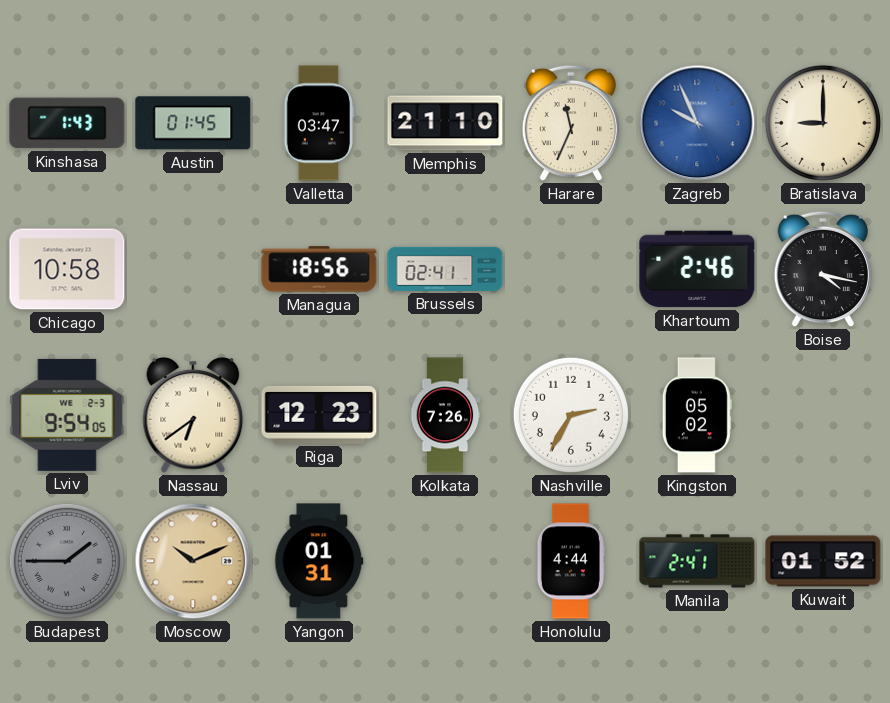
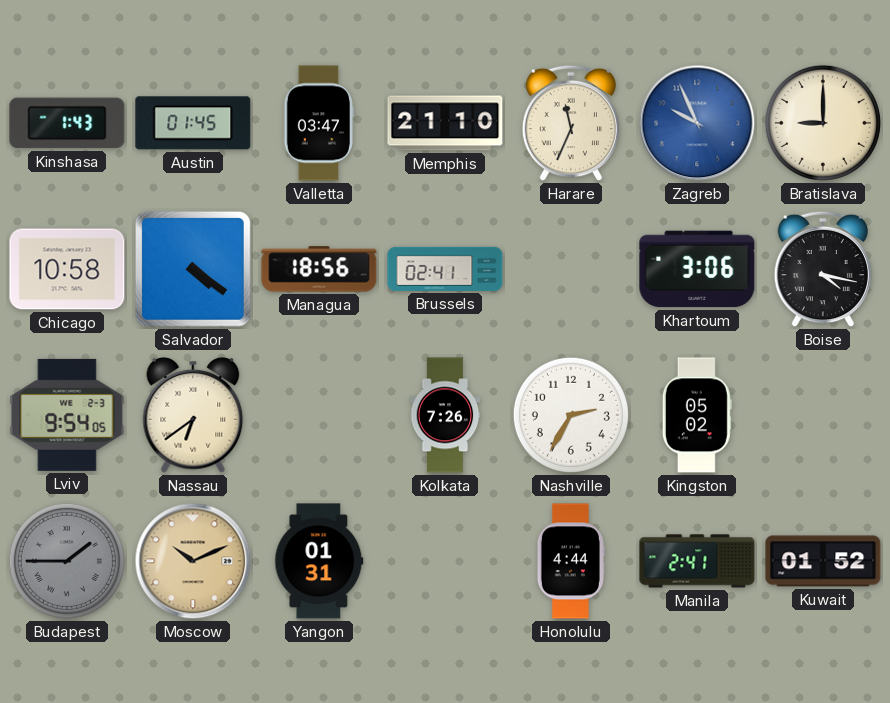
Salvador: none -> 4:21 (193, 269)
Khartoum: 2:46 -> 3:06 (697, 269)
Riga: 12:23 -> none (319, 415)
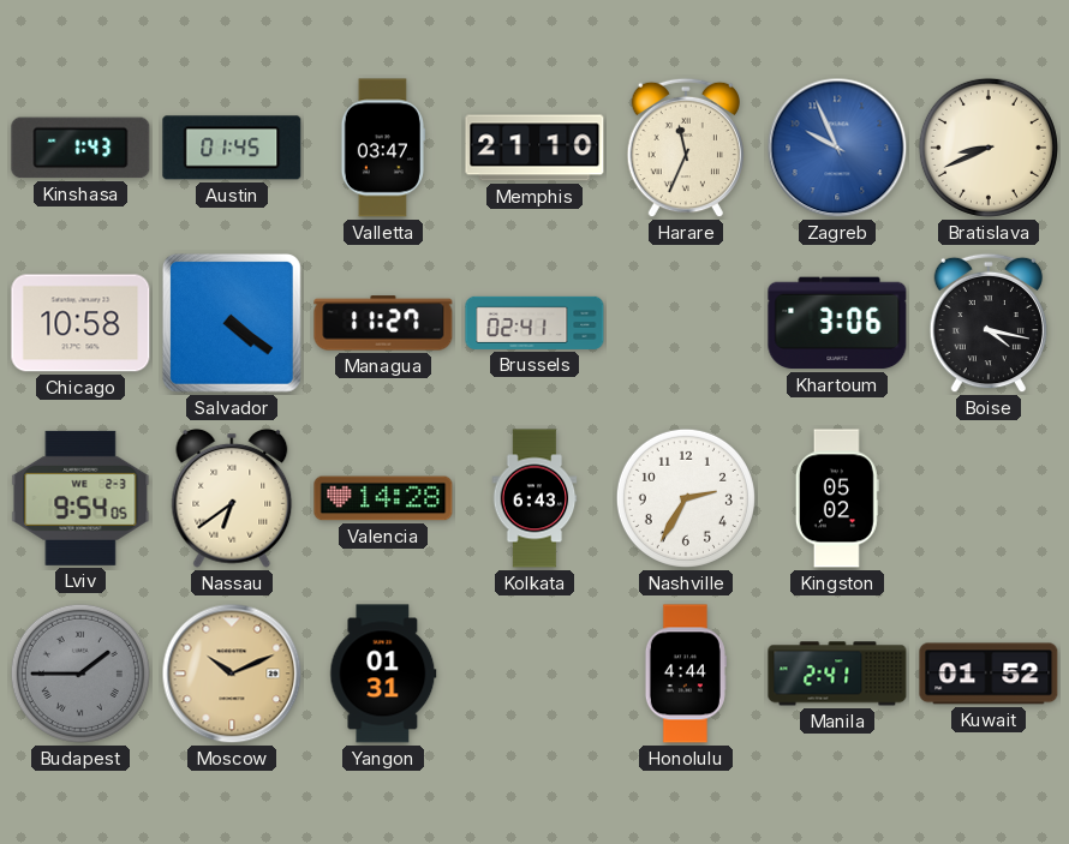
Bratislava: 9:00 -> 8:41 (989, 148)
Managua: 18:56 -> 11:27 (383, 323)
Valencia: none -> 14:28 (383, 498)
Kolkata: 7:26 -> 6:43 (534, 498)
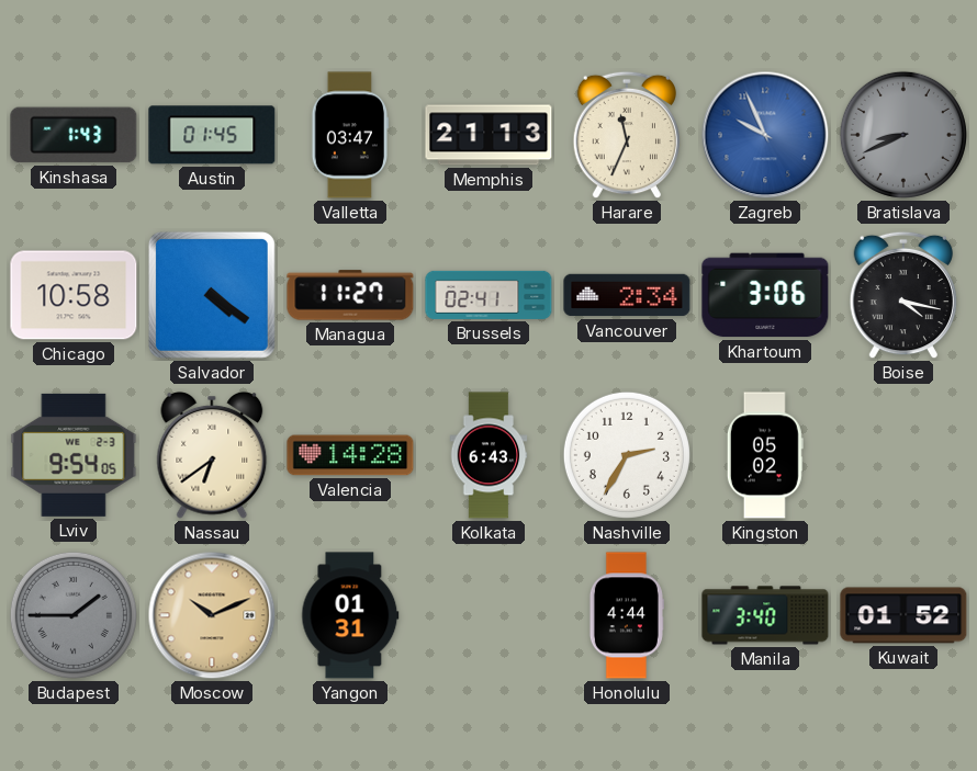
Memphis: 21:10 -> 21:13 (488, 135)
Bratislava dial: cream -> grey (903, 135)
Vancouver: none -> 2:34 (627, 295)
Manila: 2:41 -> 3:40 (765, 615)
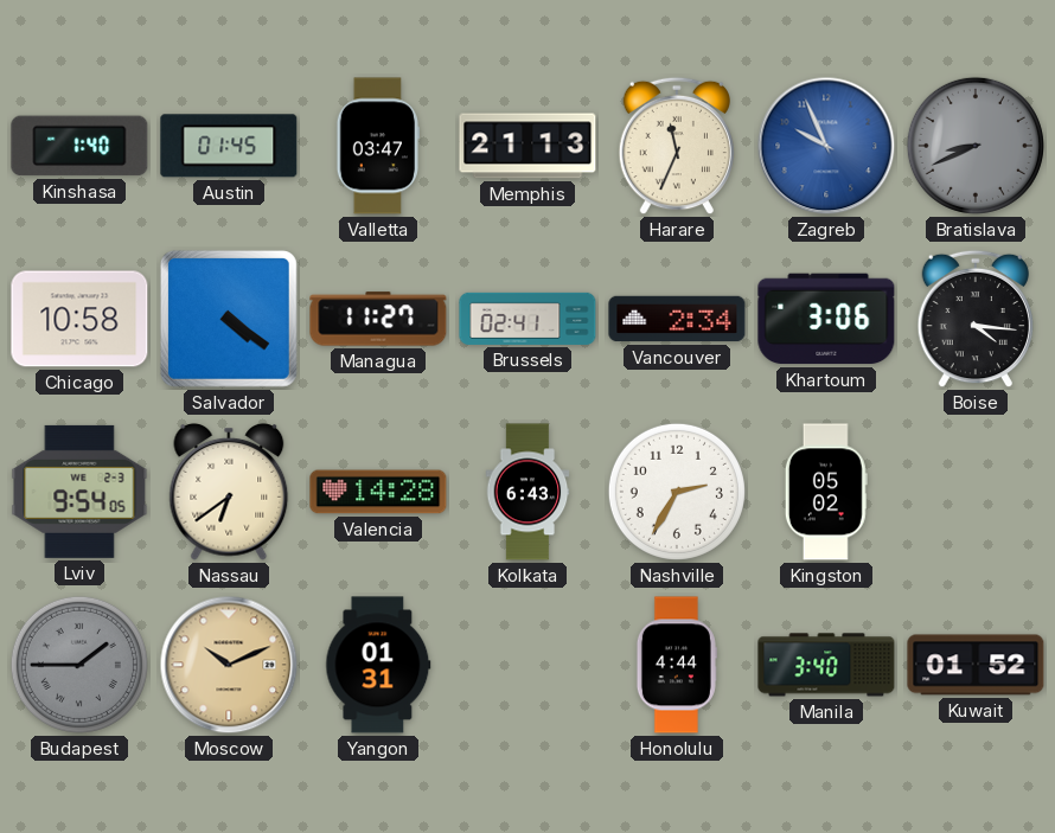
Kinshasa: 1:43 -> 1:40 (79, 146)
Boise: 4:17 -> 4:16 (974, 319)
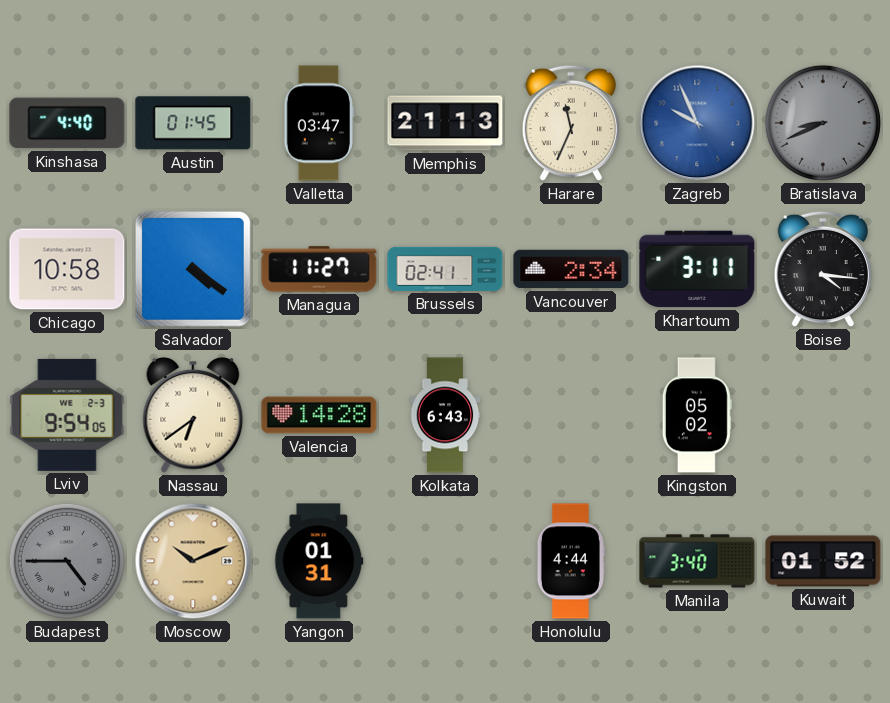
Kinshasa: 1:40 -> 4:40 (67, 123)
Khartoum: 3:06 -> 3:11 (697, 269)
Nashville: 2:35 -> none (677, 492)
Budapest: 1:45 -> 4:45 (67, 561)
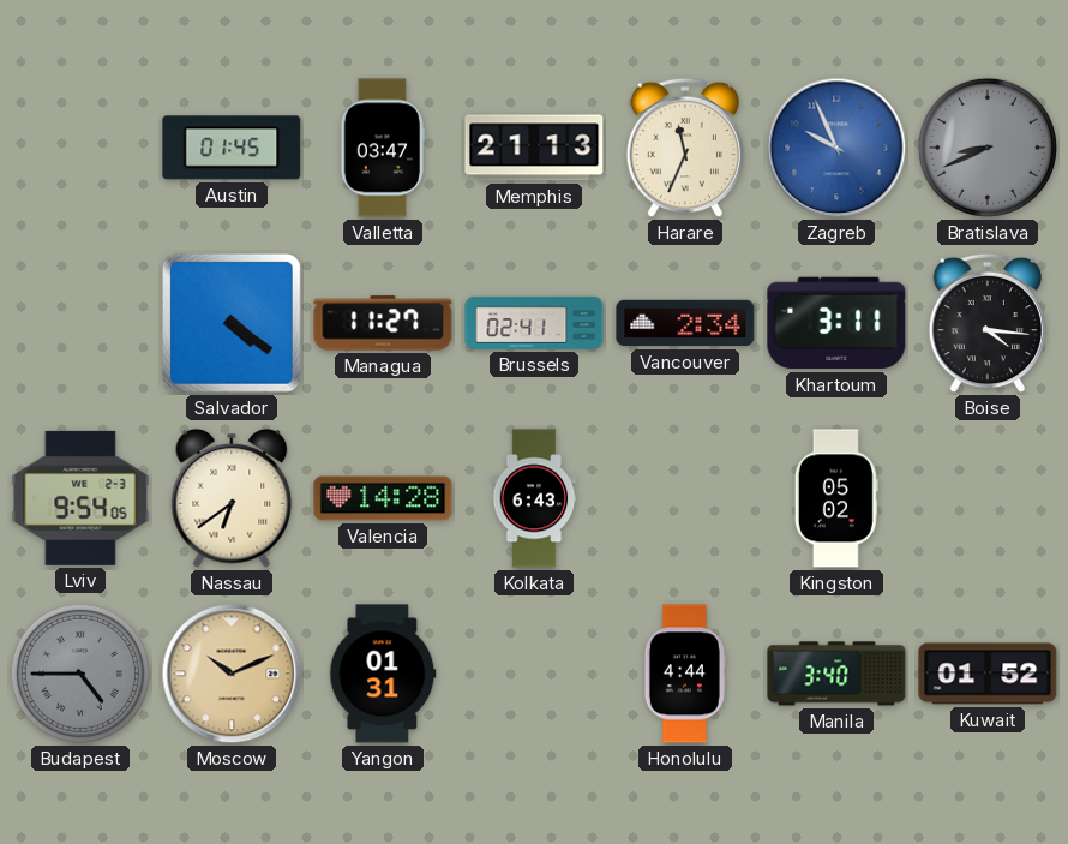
Kinshasa: 4:40 -> none (67, 123)
Chicago: 10:58 -> none (67, 269)
